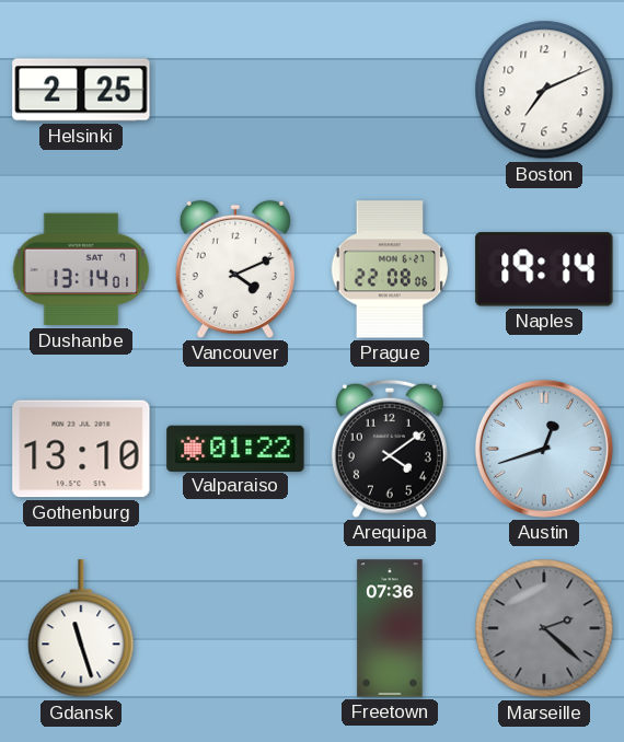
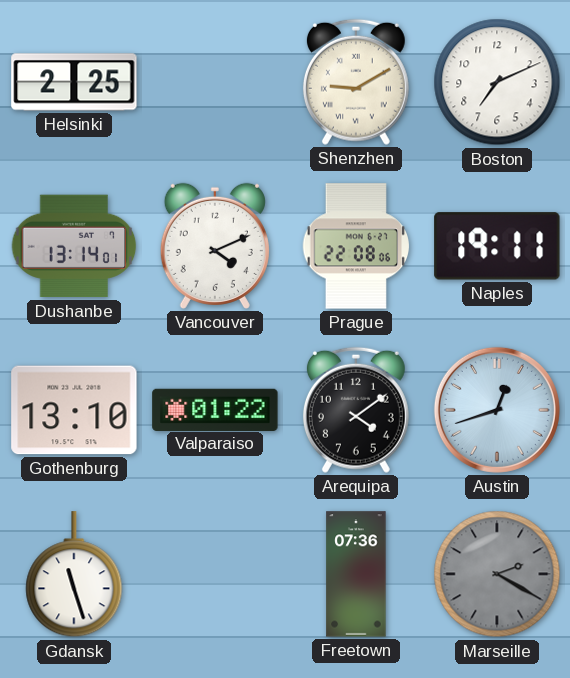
Shenzhen: none -> 9:10 (356, 82)
Naples: 19:14 -> 19:11 (497, 246)
Marseille: 2:22 -> 2:20 (497, 574)
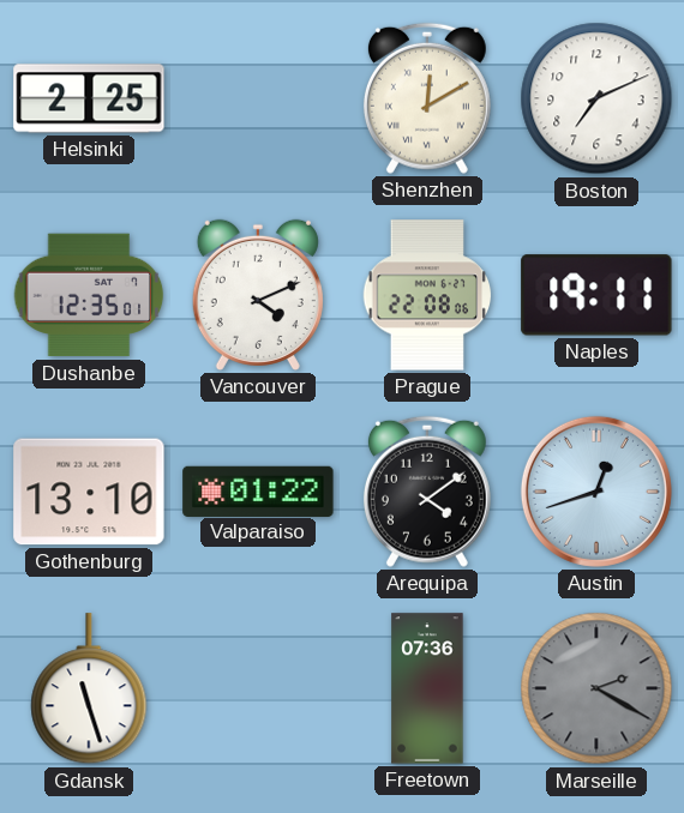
Shenzhen: 9:10 -> 12:10 (427, 98)
Dushanbe: 13:14 -> 12:35 (89, 295)
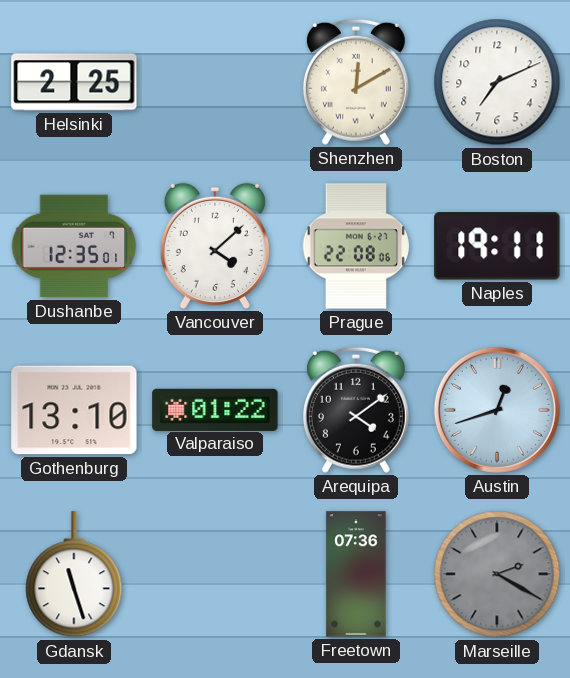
Vancouver: 4:11 -> 4:08 (215, 246)
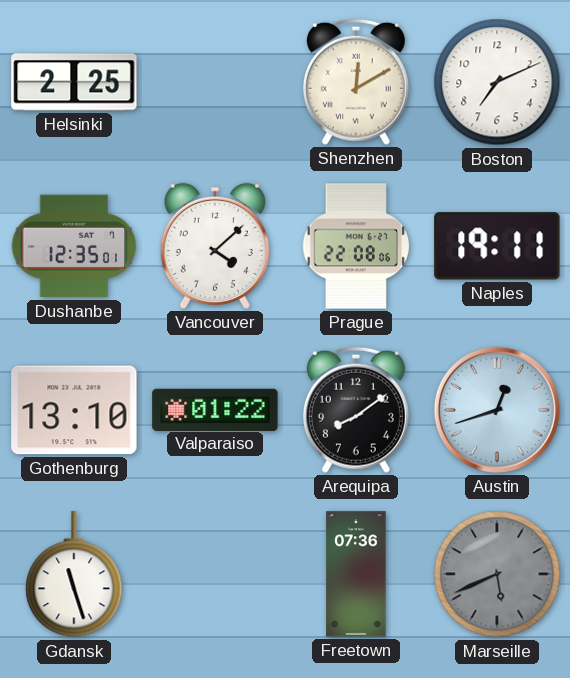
Arequipa: 4:09 -> 8:09 (356, 410)
Marseille: 2:20 -> 5:41 (497, 574)
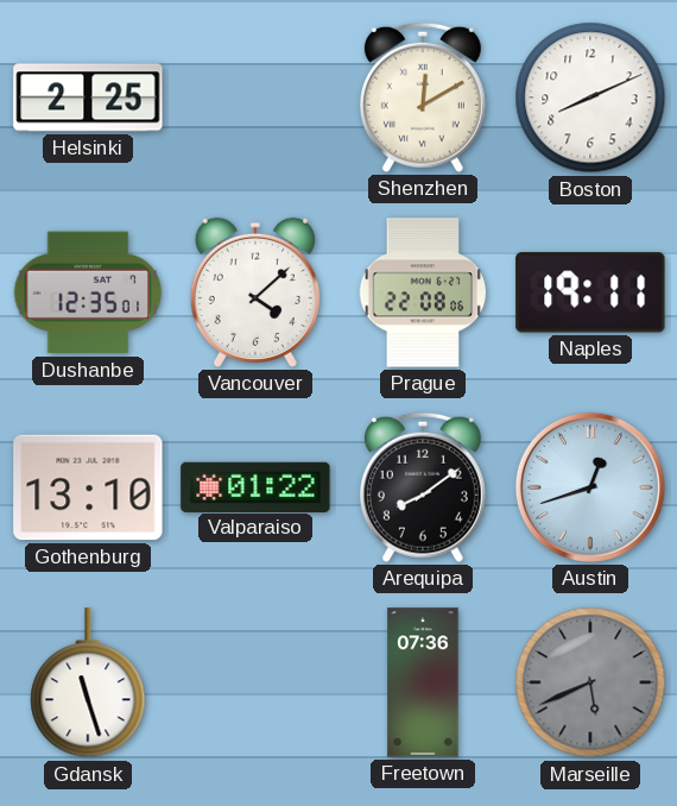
Boston: 7:11 -> 8:11 (590, 97)
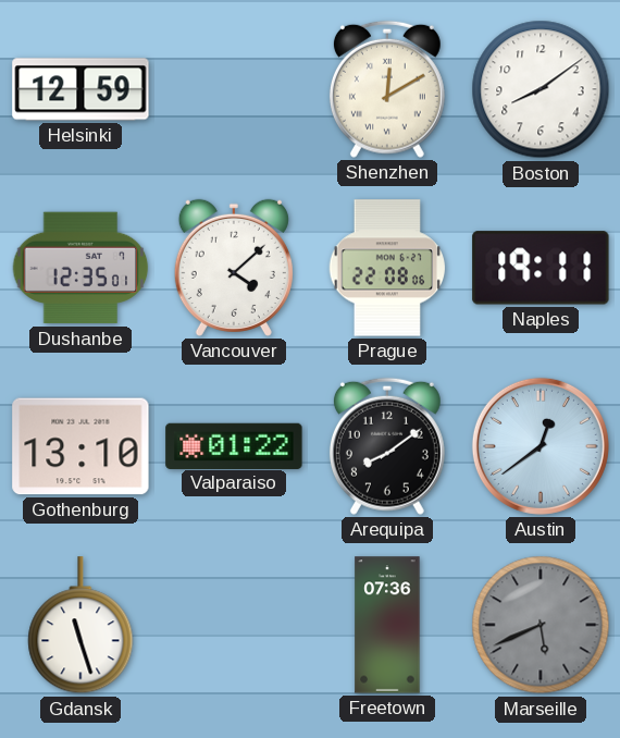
Helsinki: 2:25 -> 12:59 (80, 89)
Boston: 8:11 -> 8:09 (541, 89)
Austin: 12:42 -> 12:39 (541, 446)
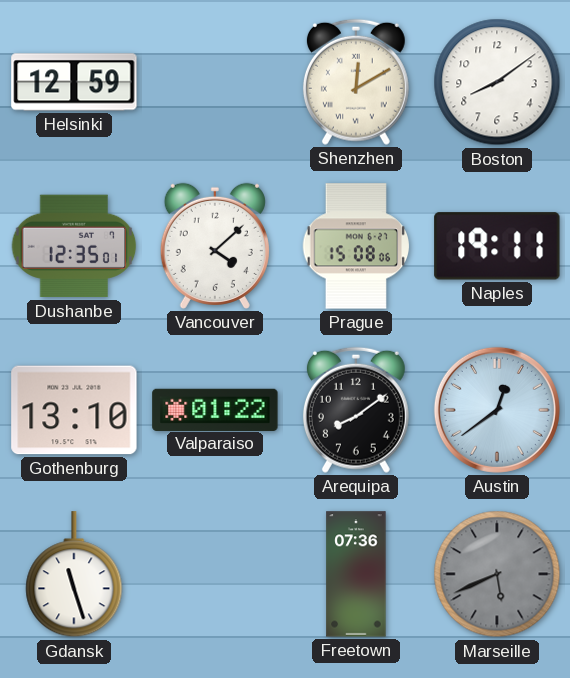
Prague: 22:08 -> 15:08 (356, 246)
